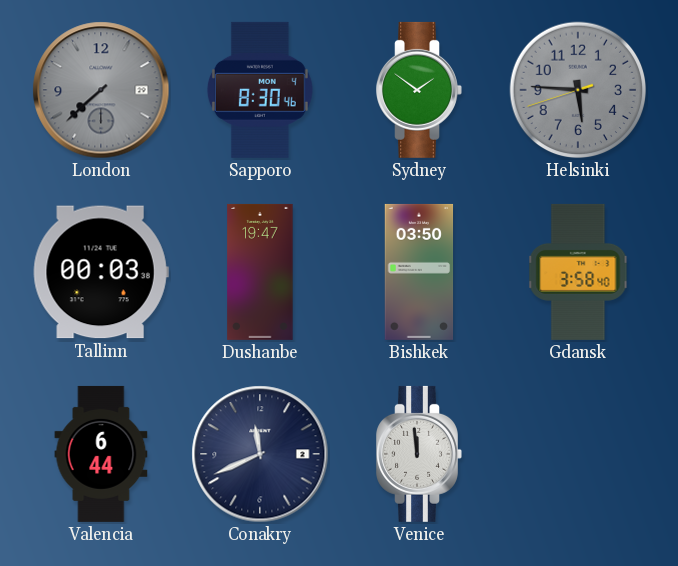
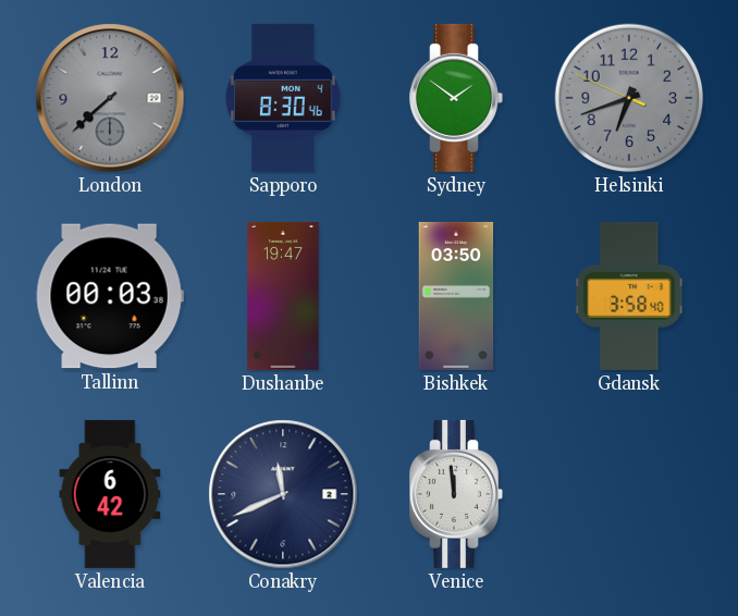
Helsinki: 5:45 -> 6:41 (629, 98)
Valencia: 6:44 -> 6:42 (110, 494)
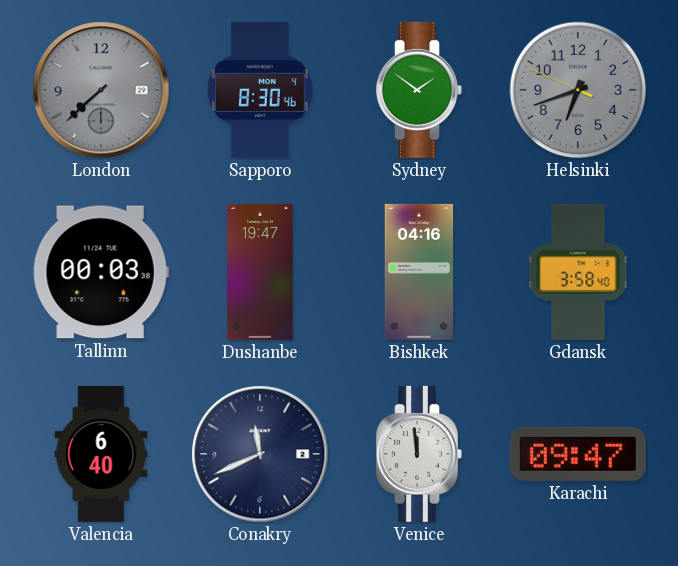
Bishkek: 03:50 -> 04:16 (419, 272)
Valencia: 6:42 -> 6:40 (101, 454)
Karachi: none -> 09:47 (578, 454)
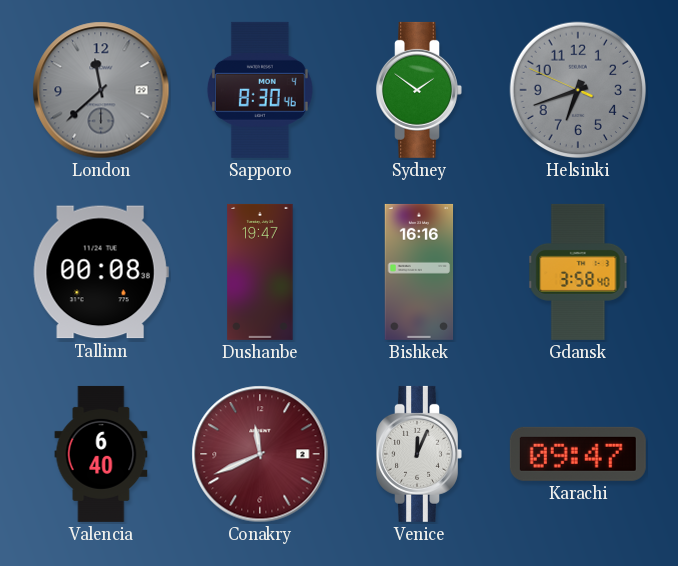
London: 7:38 -> 11:38 (101, 90)
Tallinn: 00:03 -> 00:08 (101, 272)
Bishkek: 04:16 -> 16:16 (419, 272)
Conakry dial: navy -> burgundy (260, 454)
Venice: 11:59 -> 12:04 (419, 454)
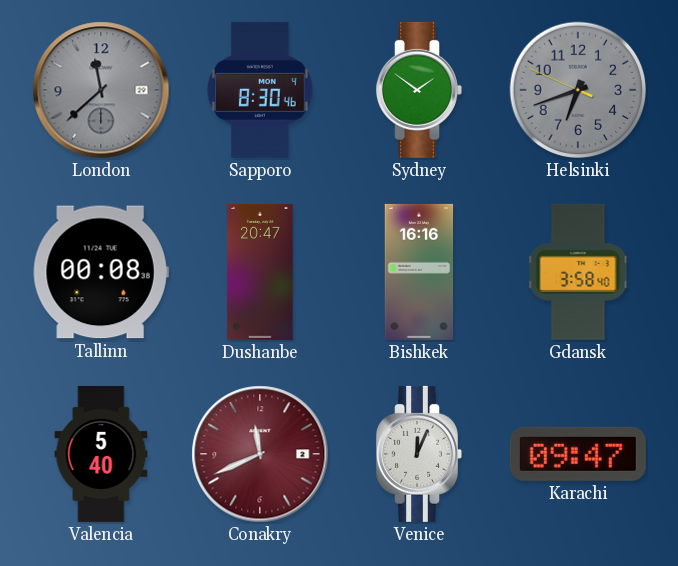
Dushanbe: 19:47 -> 20:47 (260, 272)
Valencia: 6:40 -> 5:40 (101, 454)
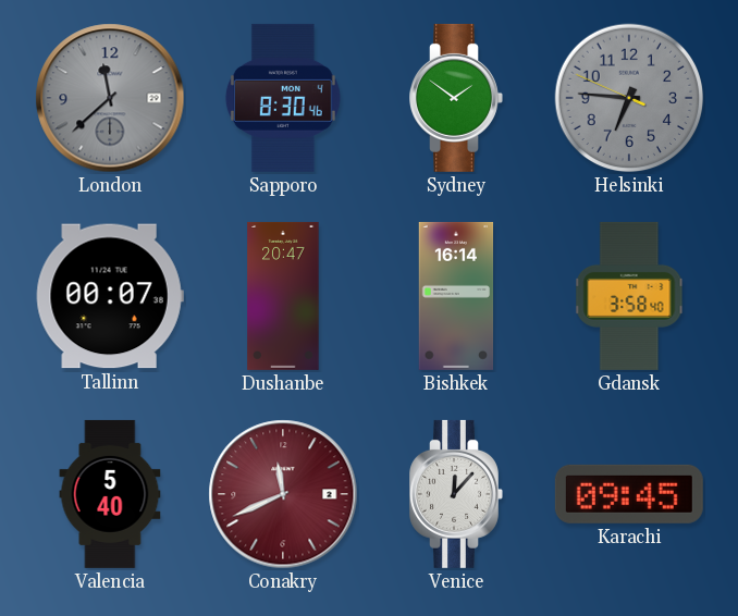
Helsinki: 6:41 -> 6:45 (629, 98)
Tallinn: 00:08 -> 00:07 (110, 296)
Bishkek: 16:16 -> 16:14 (456, 296)
Venice: 12:04 -> 12:07 (456, 494)
Karachi: 09:47 -> 09:45 (629, 494)
